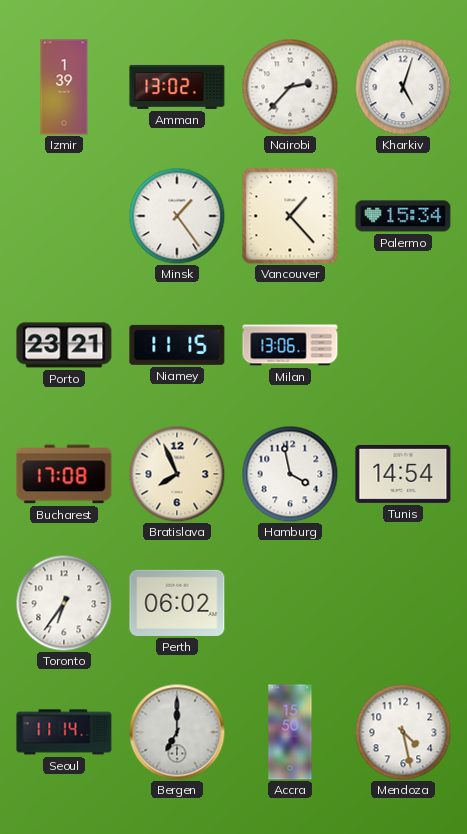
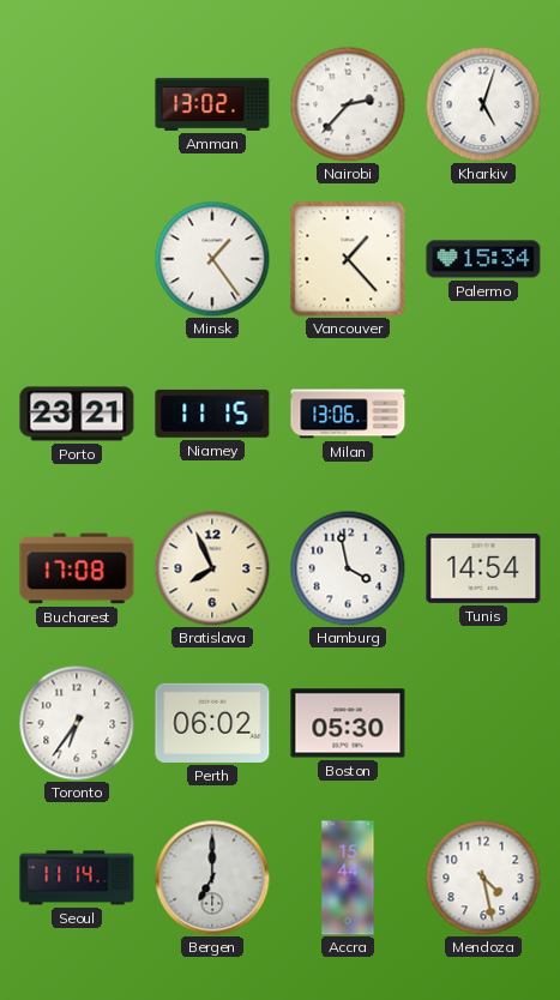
Izmir: 1:39 -> none (64, 87)
Boston: none -> 05:30 (348, 723)
Accra: 15:50 -> 15:44 (348, 878)
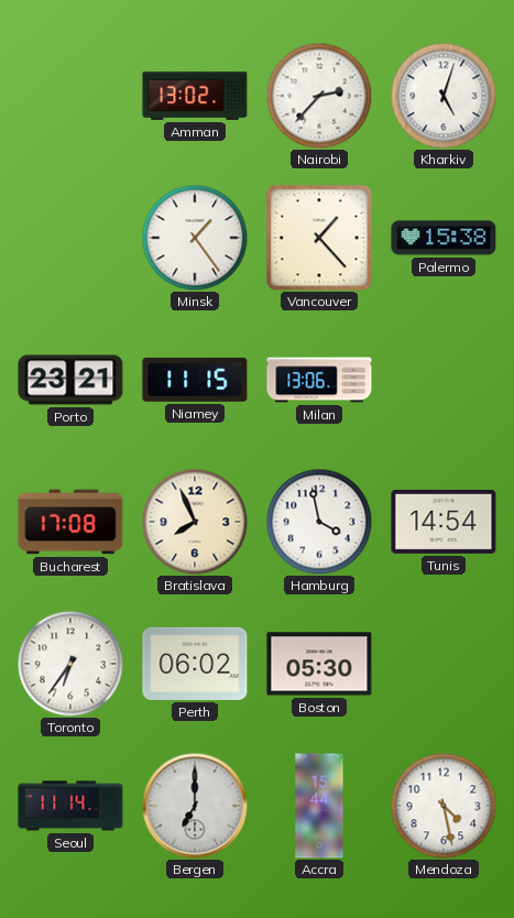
Palermo: 15:34 -> 15:38 (444, 238)
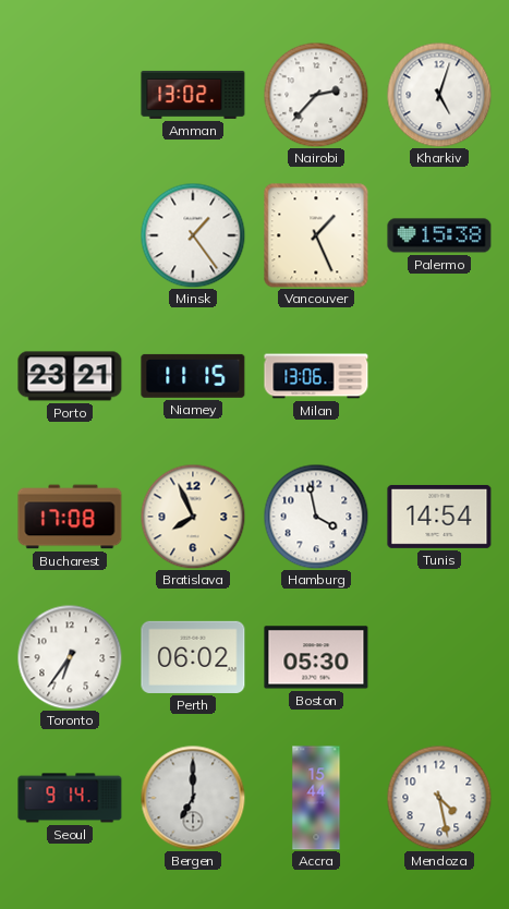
Vancouver: 1:23 -> 1:26 (316, 235)
Seoul: 11:14 -> 9:14 (70, 798)
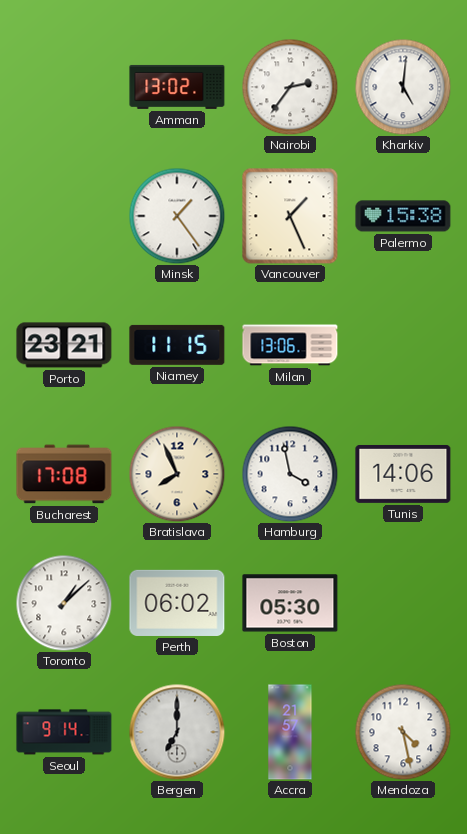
Nairobi: 2:37 -> 2:36 (290, 87)
Kharkiv: 5:03 -> 5:01 (403, 87)
Tunis: 14:54 -> 14:06 (403, 474)
Toronto: 6:36 -> 1:08 (64, 603)
Accra: 15:44 -> 21:57 (290, 732)
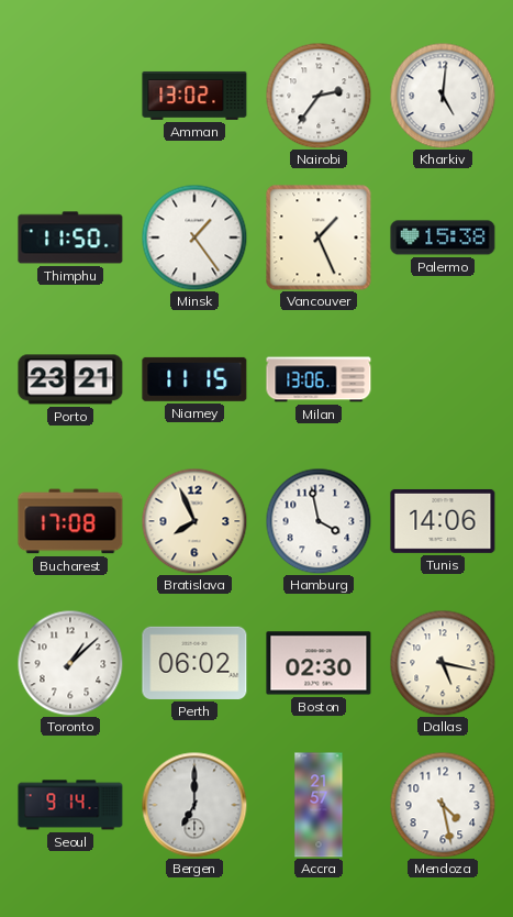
Thimphu: none -> 11:50 (70, 237)
Boston: 05:30 -> 02:30 (319, 663)
Dallas: none -> 5:17 (443, 663)
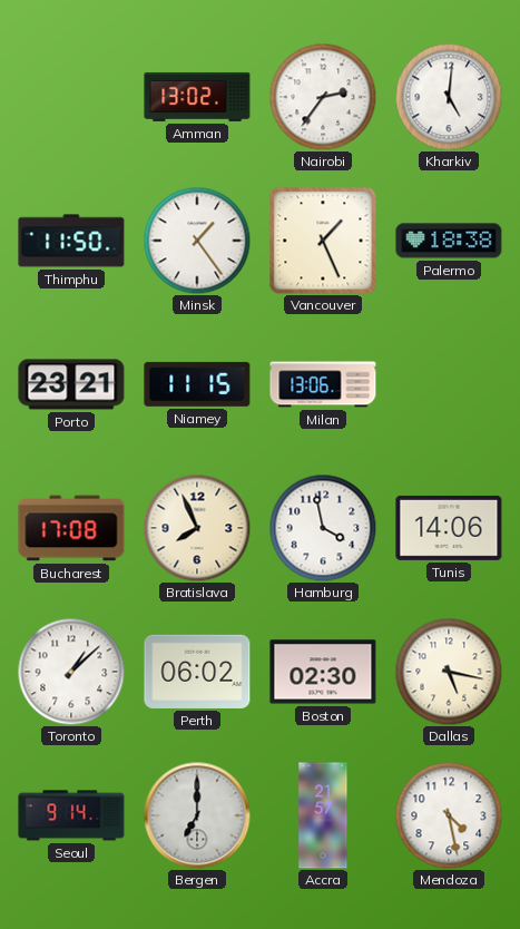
Palermo: 15:38 -> 18:38 (449, 241)
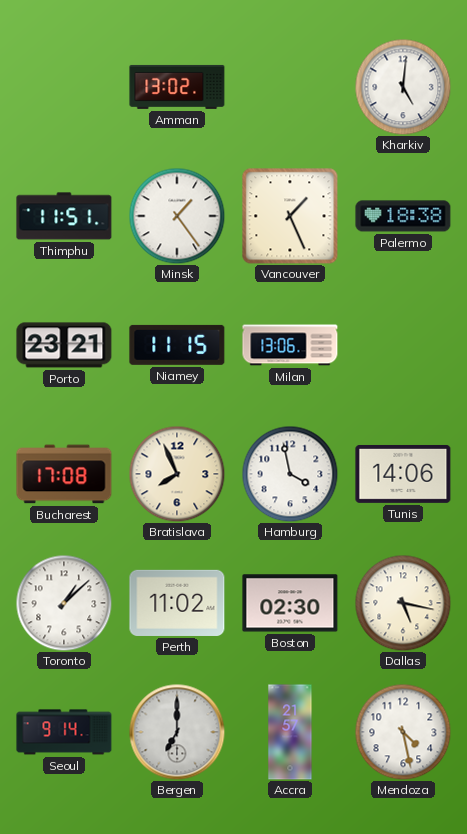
Nairobi: 2:36 -> none (323, 97)
Thimphu: 11:50 -> 11:51 (64, 216)
Perth: 06:02 -> 11:02 (177, 603)
